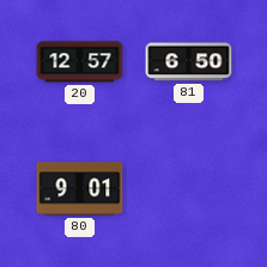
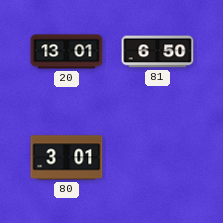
20: 12:57 -> 13:01 (67, 52)
80: 9:01 -> 3:01 (67, 158)
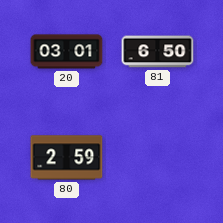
20: 13:01 -> 03:01 (67, 52)
80: 3:01 -> 2:59 (67, 158)
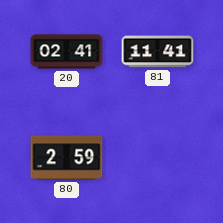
20: 03:01 -> 02:41 (67, 52)
81: 6:50 -> 11:41 (158, 52)
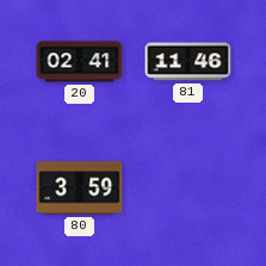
81: 11:41 -> 11:46 (188, 62)
80: 2:59 -> 3:59 (80, 188)
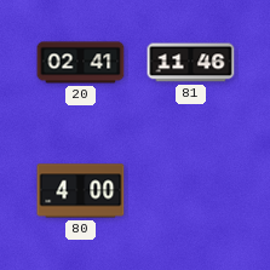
80: 3:59 -> 4:00 (81, 191)
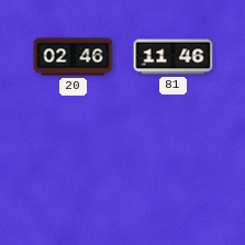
20: 02:41 -> 02:46 (74, 57)
80: 4:00 -> none (81, 191)
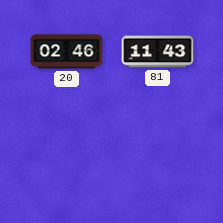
81: 11:46 -> 11:43 (158, 52)
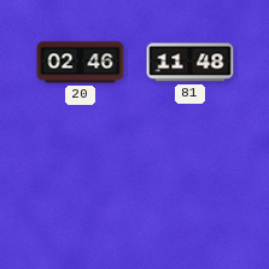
81: 11:43 -> 11:48 (191, 63)
